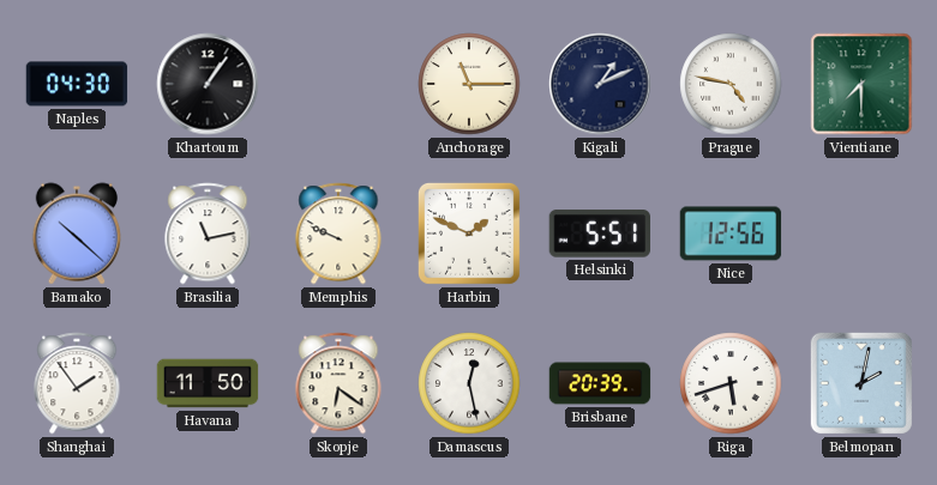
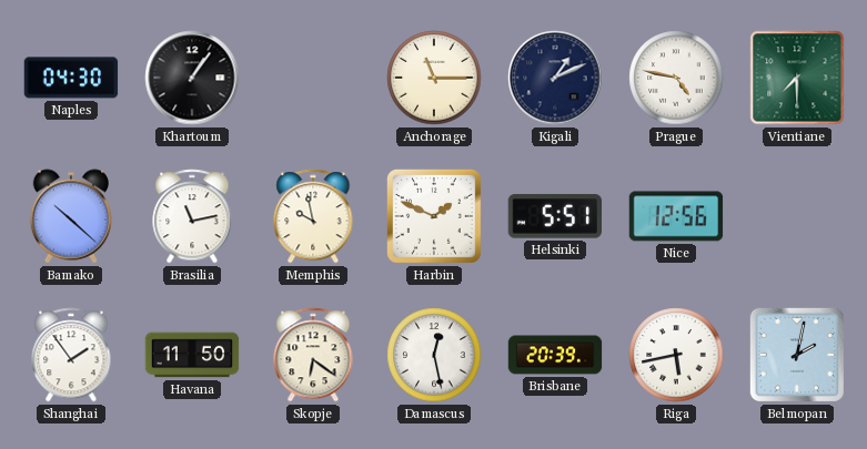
Memphis: 9:49 -> 9:58 (313, 216)
Riga: 5:42 -> 5:43 (676, 355)
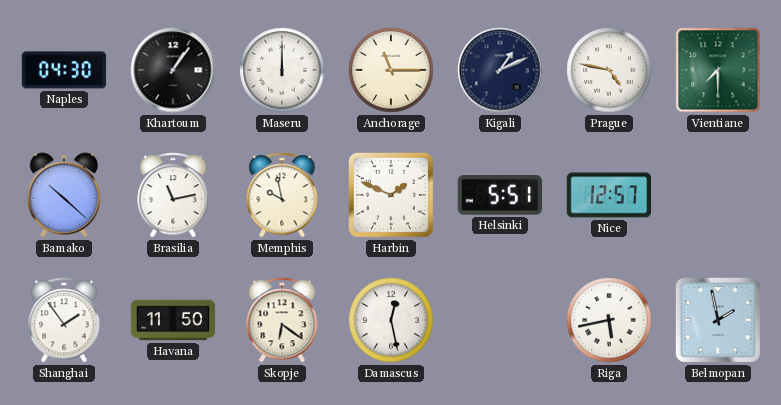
Maseru: none -> 12:00 (282, 70)
Nice: 12:56 -> 12:57 (609, 195)
Brisbane: 20:39 -> none (555, 355)
Belmopan: 2:02 -> 1:58 (718, 320)
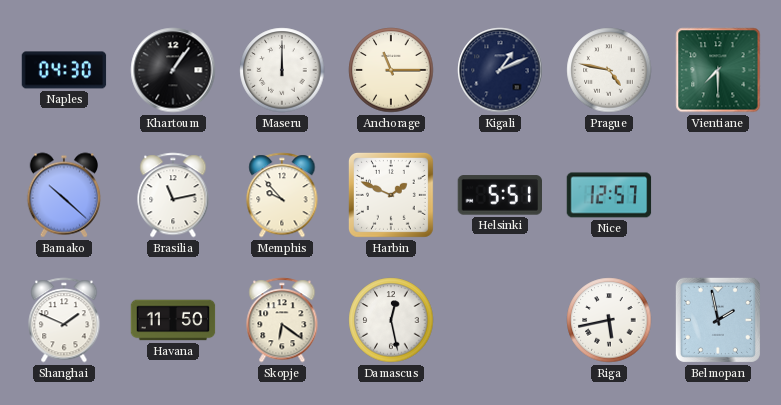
Memphis: 9:58 -> 9:53 (282, 195)
Shanghai: 1:54 -> 1:49 (64, 320)
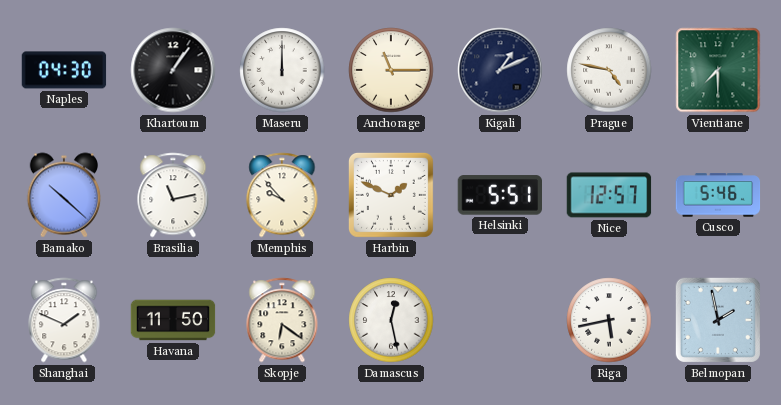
Cusco: none -> 5:46 (718, 195)
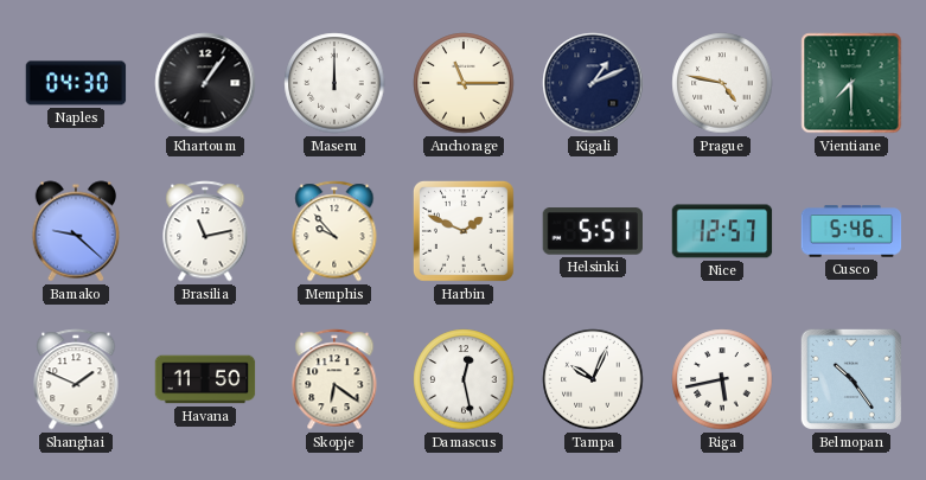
Bamako: 10:22 -> 9:22 (76, 231)
Tampa: none -> 10:04 (593, 379)
Belmopan: 1:58 -> 10:24 (851, 379)
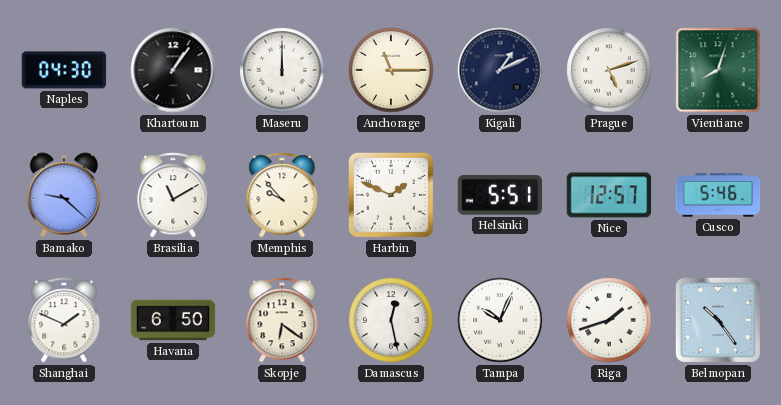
Prague: 4:47 -> 5:12 (609, 70)
Vientiane: 7:30 -> 8:03 (718, 70)
Brasilia: 11:13 -> 11:10 (173, 195)
Havana: 11:50 -> 6:50 (173, 320)
Riga: 5:43 -> 1:42 (609, 320)
